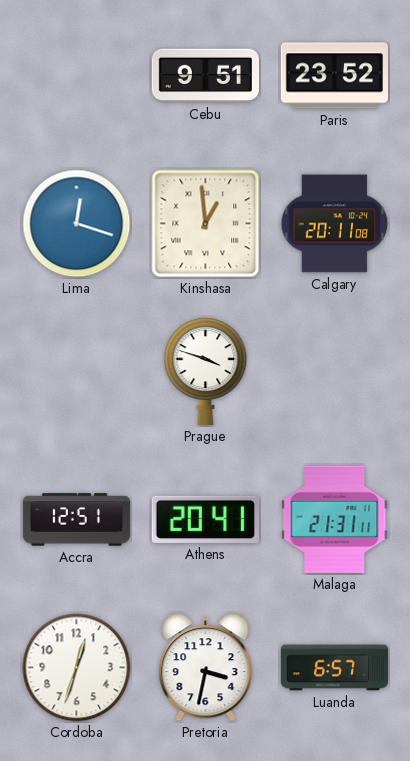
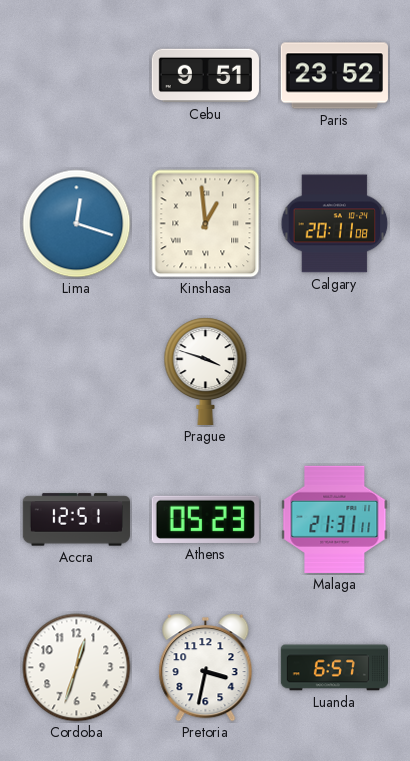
Athens: 20:41 -> 05:23 (205, 519)
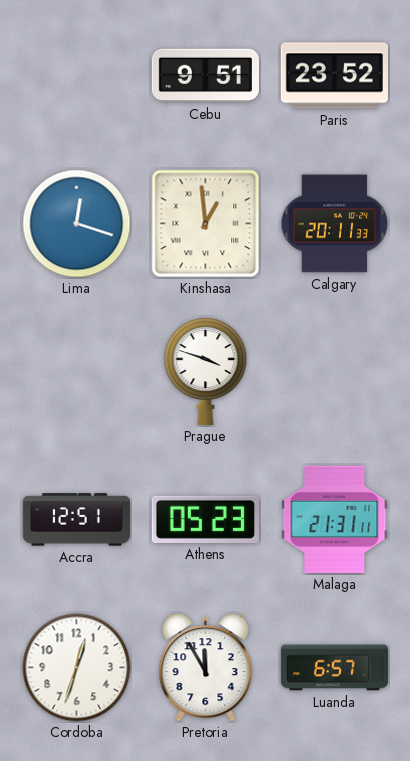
Calgary: 20:11:08 -> 20:11:33 (335, 224)
Pretoria: 3:32 -> 11:55 (206, 668)
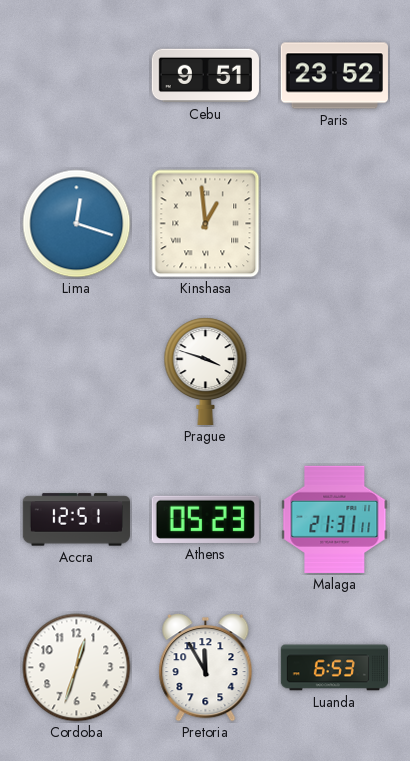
Calgary: 20:11 -> none (335, 224)
Luanda: 6:57 -> 6:53 (334, 668)
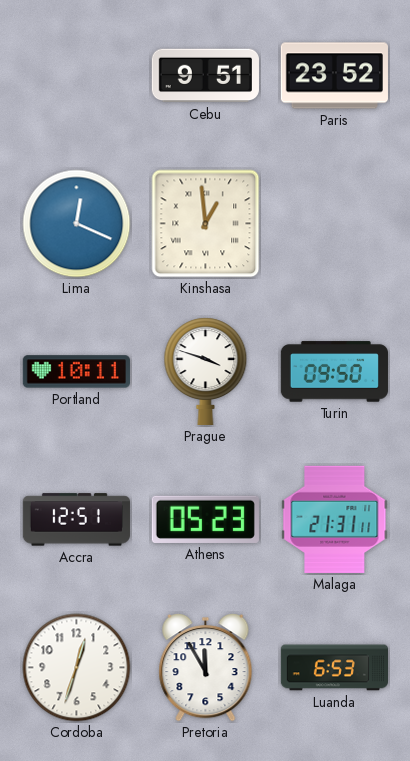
Lima: 12:18 -> 12:19 (77, 224)
Portland: none -> 10:11 (76, 372)
Turin: none -> 09:50 (334, 372)
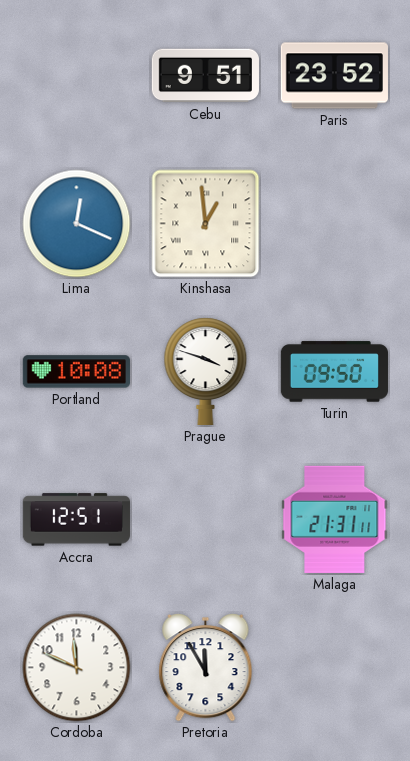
Portland: 10:11 -> 10:08 (76, 372)
Athens: 05:23 -> none (205, 519)
Cordoba: 12:33 -> 11:49 (77, 668)
Luanda: 6:53 -> none (334, 668)
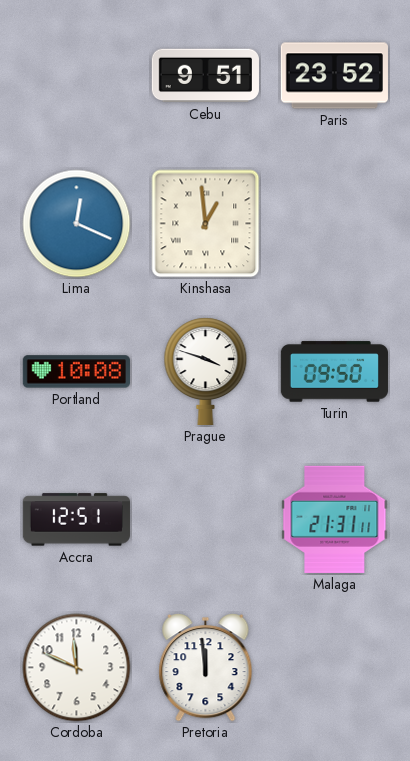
Pretoria: 11:55 -> 11:59 (206, 668)
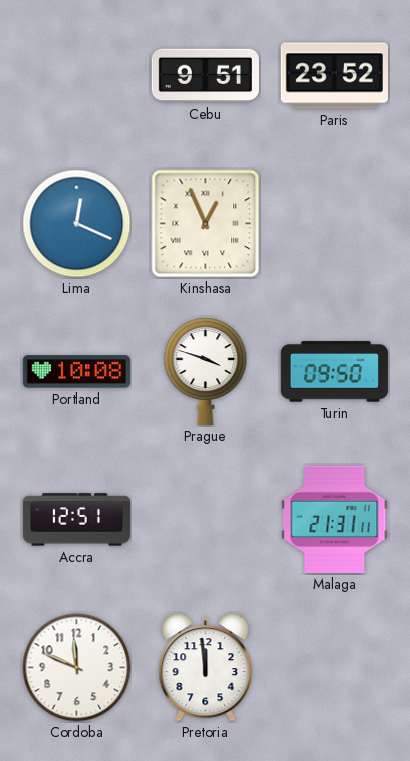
Kinshasa: 12:59 -> 12:56 (206, 224)
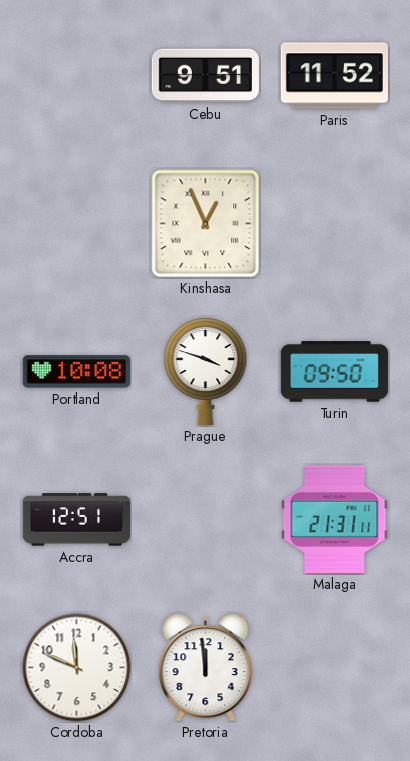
Paris: 23:52 -> 11:52 (334, 76)
Lima: 12:19 -> none (77, 224)
